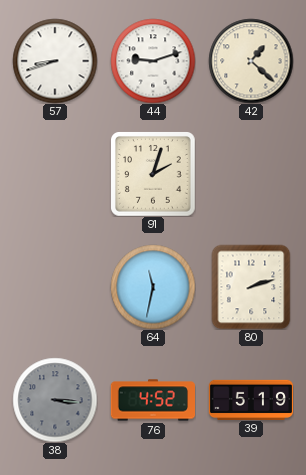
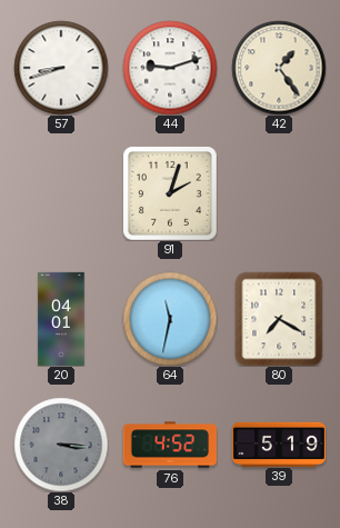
42: 1:22 -> 1:24 (279, 68)
20: none -> 04:01 (61, 319)
80: 2:12 -> 7:20 (279, 319)
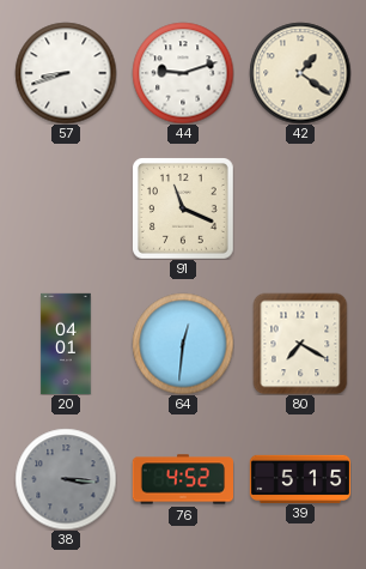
42: 1:24 -> 1:21 (300, 73)
91: 2:03 -> 11:19 (183, 208)
64: 11:32 -> 12:31 (183, 344)
39: 5:19 -> 5:15 (300, 478)
